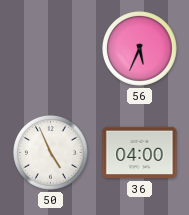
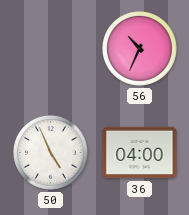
56: 5:34 -> 10:34 (140, 49)
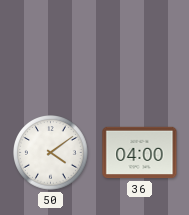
56: 10:34 -> none (140, 49)
50: 4:56 -> 4:09 (51, 153)
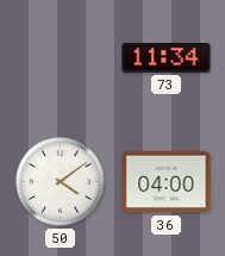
73: none -> 11:34 (167, 58)
